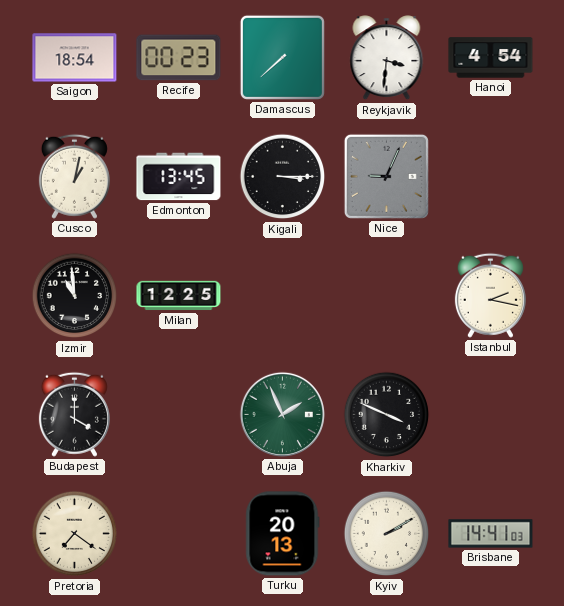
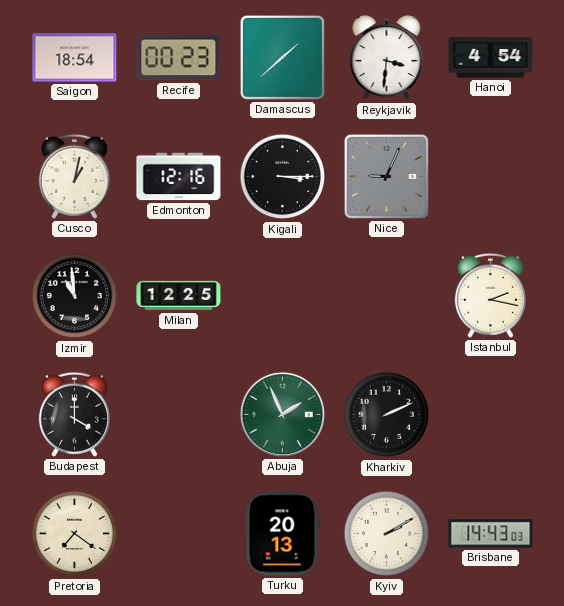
Damascus: 7:38 -> 1:38 (282, 57)
Edmonton: 13:45 -> 12:16 (179, 177)
Kharkiv: 3:49 -> 2:11 (387, 415)
Brisbane: 14:41 -> 14:43 (491, 534)
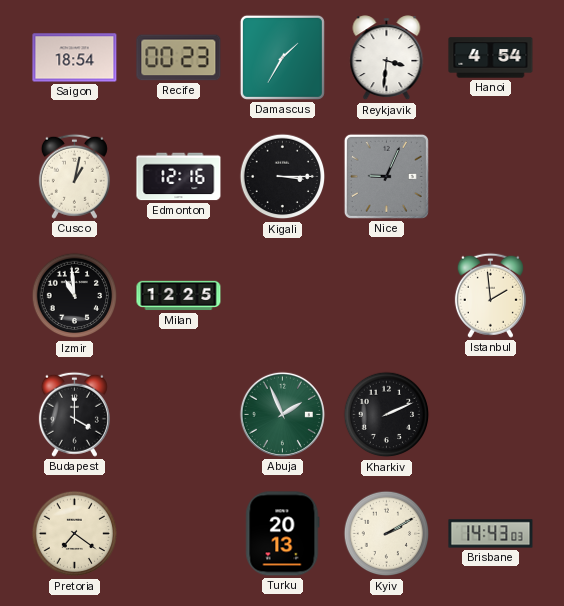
Damascus: 1:38 -> 1:35 (282, 57)
Istanbul: 2:17 -> 1:59 (490, 295)
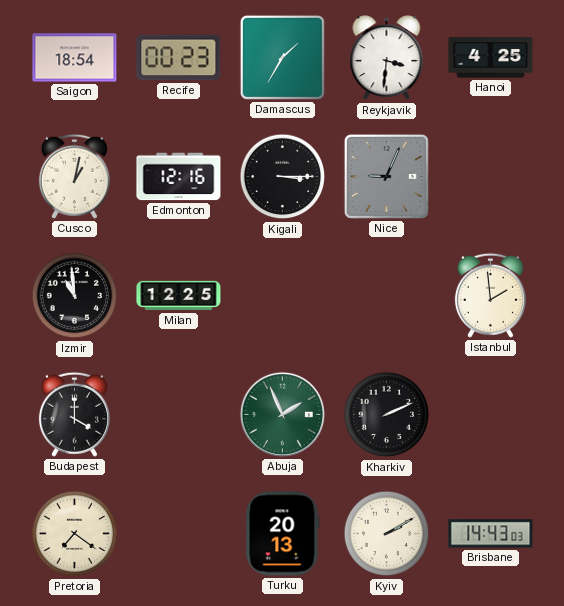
Hanoi: 4:54 -> 4:25 (491, 58)
